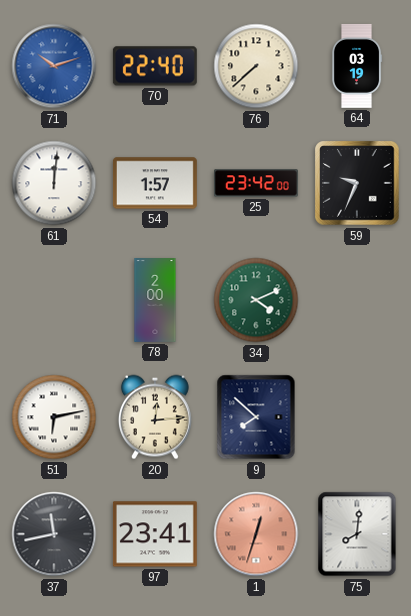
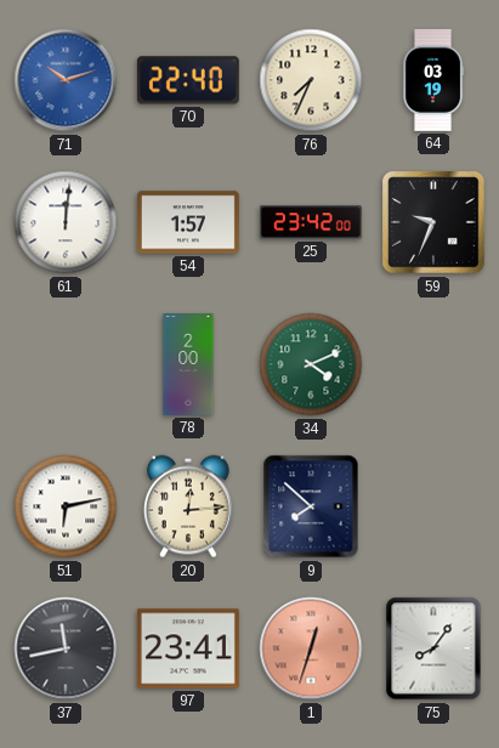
76: 7:38 -> 7:34 (311, 80)
75: 8:01 -> 8:06 (433, 648)
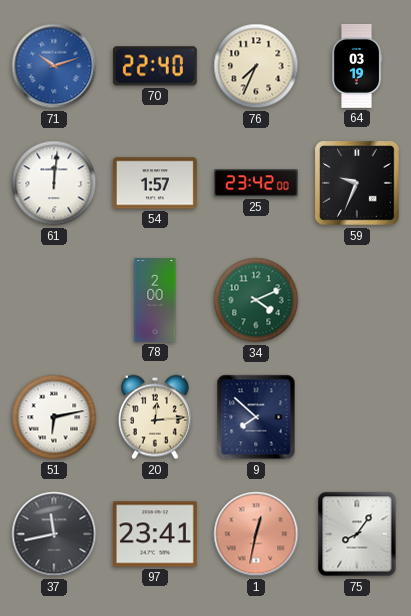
1: 12:33 -> 12:32 (256, 534)
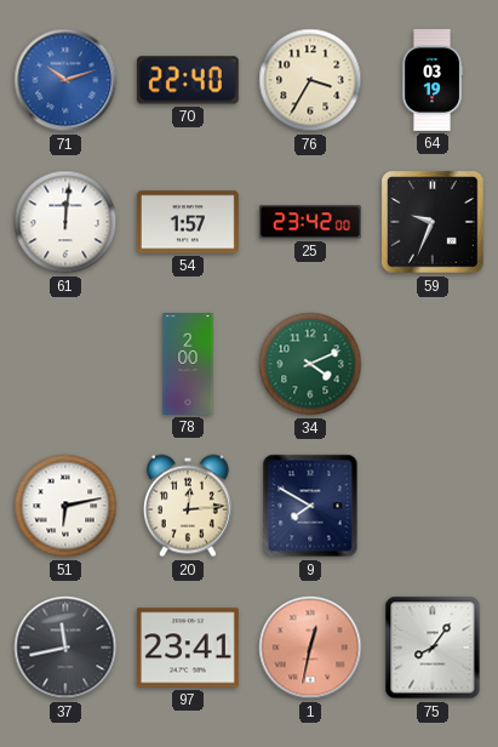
76: 7:34 -> 3:35 (310, 80)
9: 7:52 -> 7:50 (310, 506)
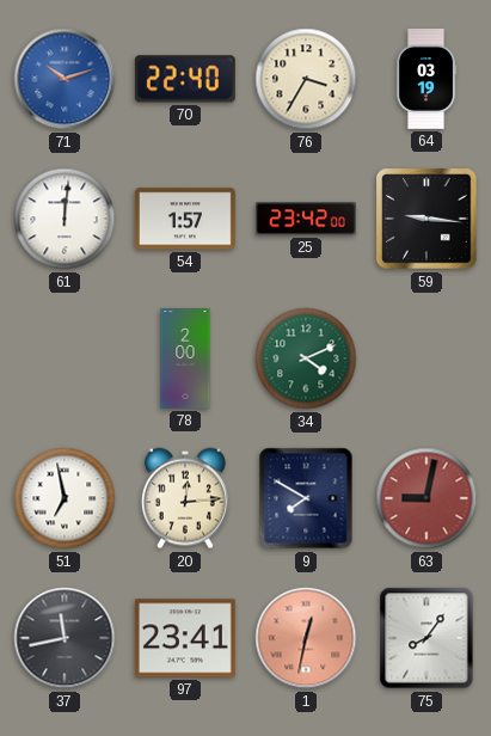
59: 9:34 -> 9:16 (426, 219)
51: 6:13 -> 6:58 (65, 498)
63: none -> 9:02 (426, 498)
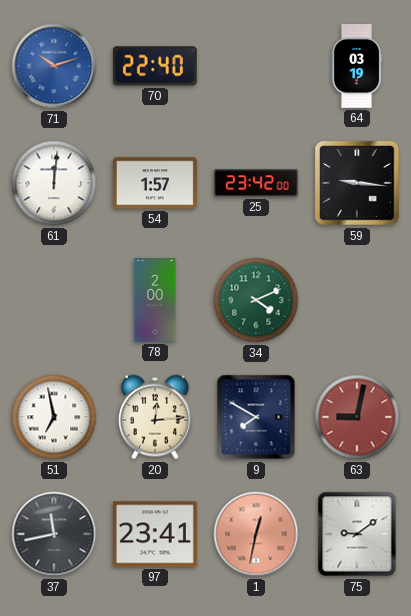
76: 3:35 -> none (306, 79)
75: 8:06 -> 9:09 (357, 534)
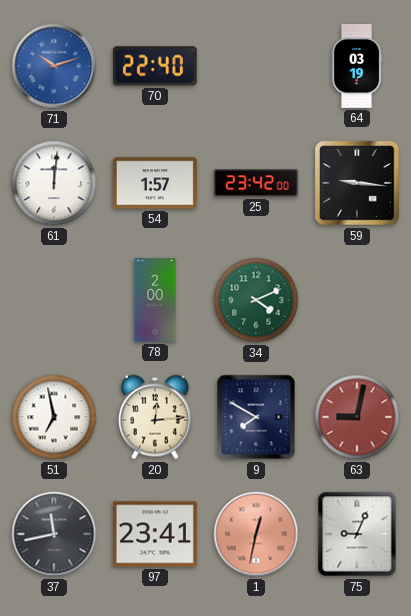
75: 9:09 -> 9:04 (357, 534)
